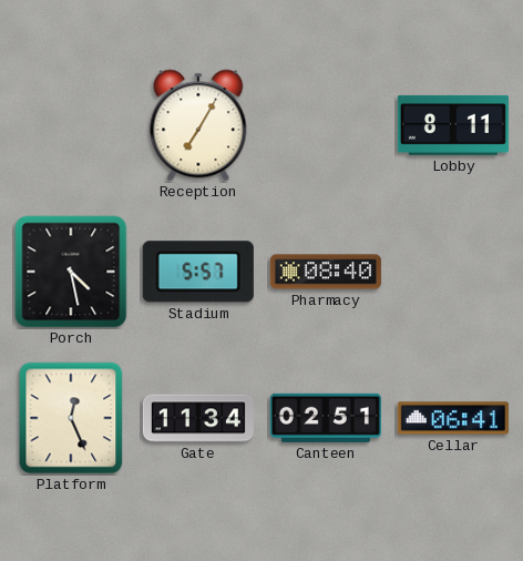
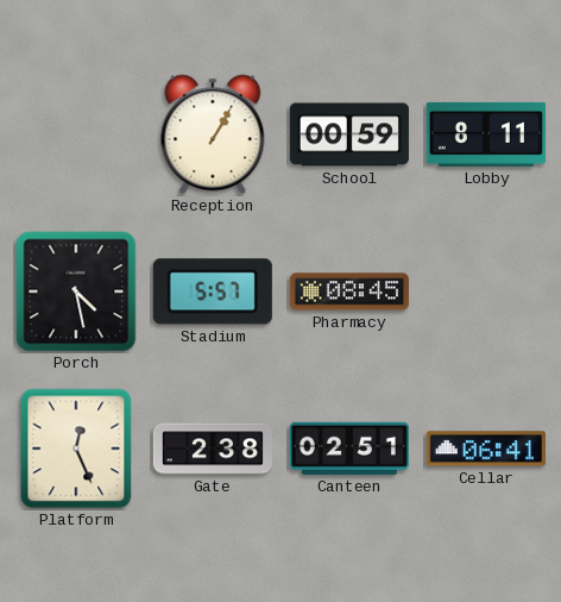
Reception: 7:05 -> 1:05 (213, 134)
School: none -> 00:59 (349, 134)
Pharmacy: 08:40 -> 08:45 (349, 291)
Gate: 11:34 -> 2:38 (213, 449)
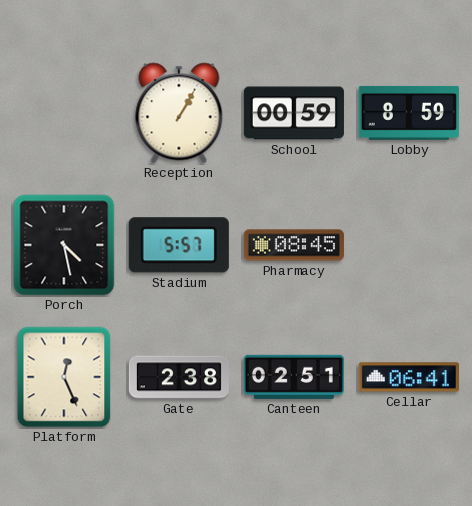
Lobby: 8:11 -> 8:59 (409, 113)
